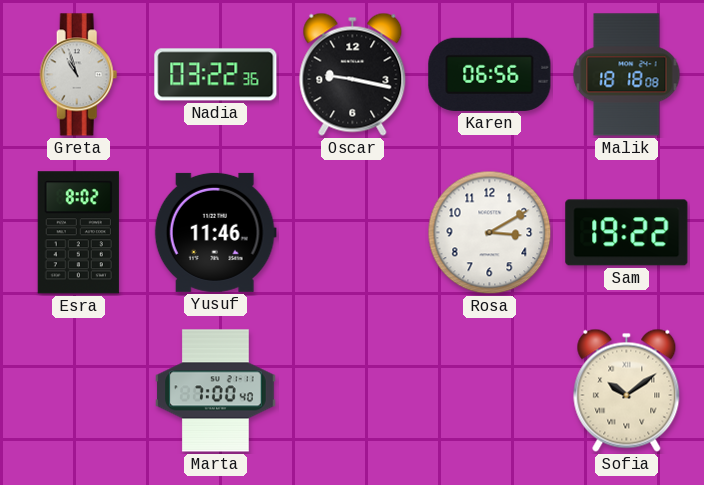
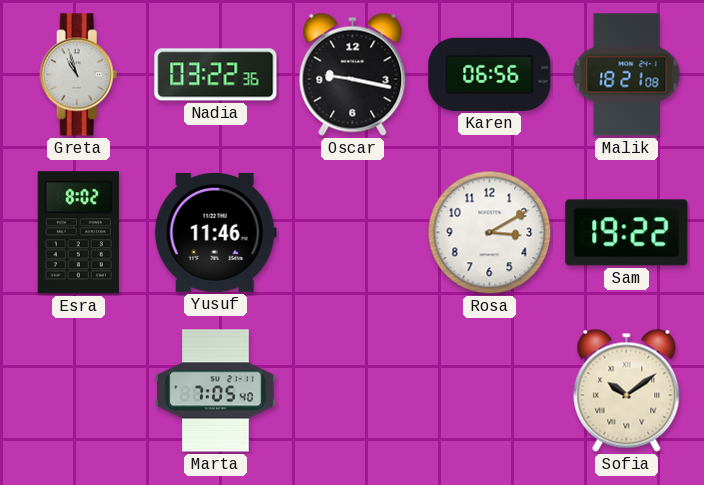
Malik: 18:18 -> 18:21 (627, 75)
Marta: 7:00 -> 7:05 (216, 391)
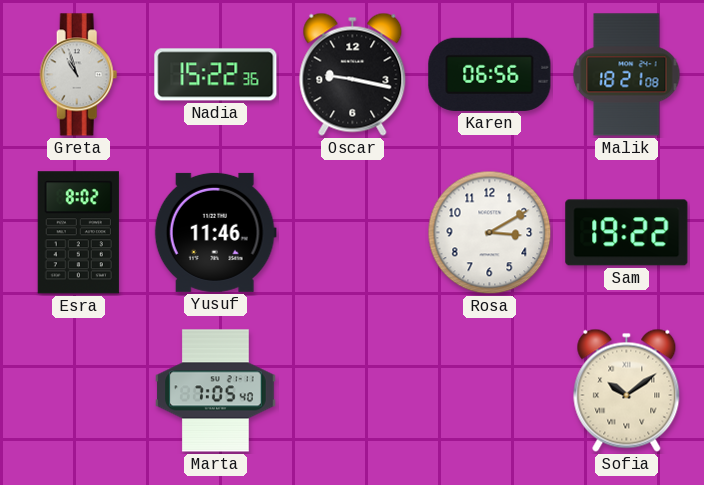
Nadia: 03:22 -> 15:22 (216, 75)
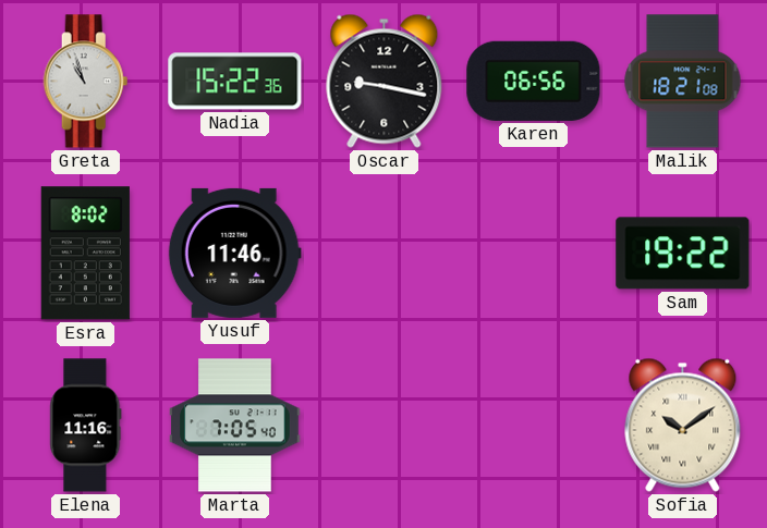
Rosa: 3:10 -> none (490, 233)
Elena: none -> 11:16 (86, 426)
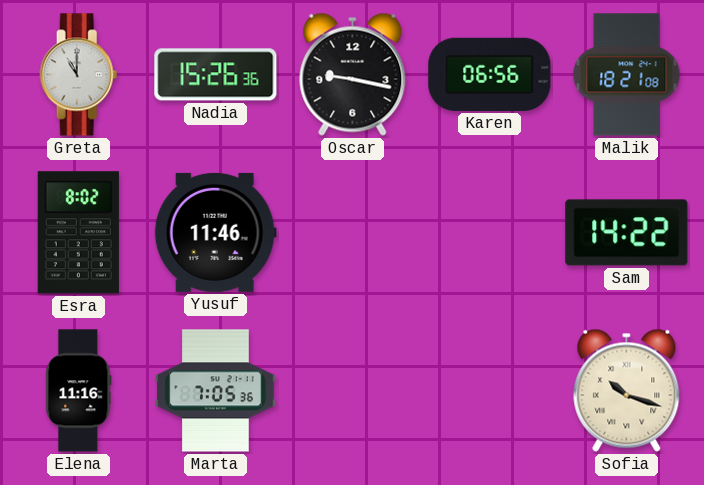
Greta: 10:57 -> 11:00 (79, 75)
Nadia: 15:22 -> 15:26 (216, 75)
Sam: 19:22 -> 14:22 (627, 233)
Marta: 7:05:40 -> 7:05:36 (216, 391)
Sofia: 10:09 -> 10:18 (627, 390)
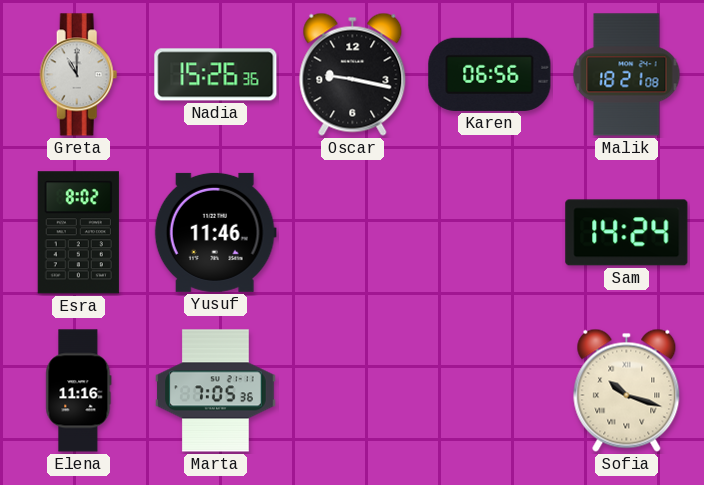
Sam: 14:22 -> 14:24 (627, 233)
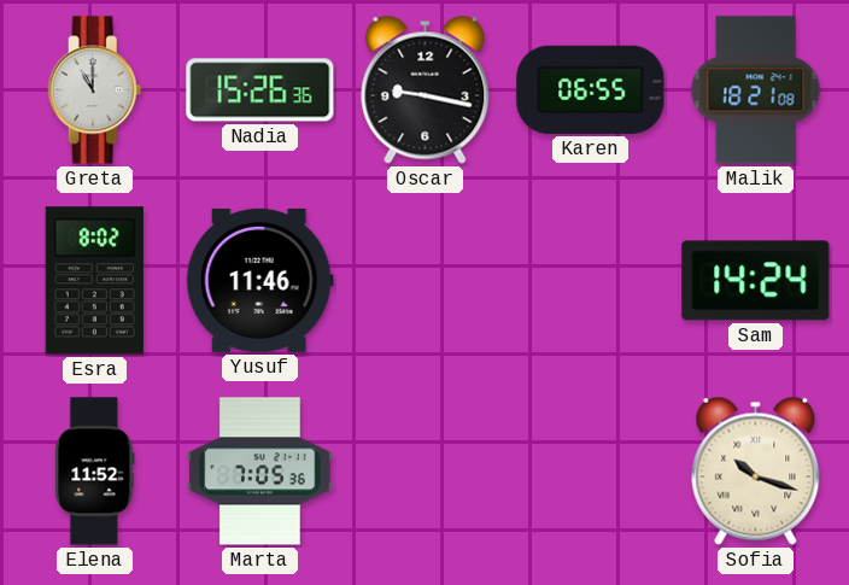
Karen: 06:56 -> 06:55 (591, 89)
Elena: 11:16 -> 11:52 (95, 472)
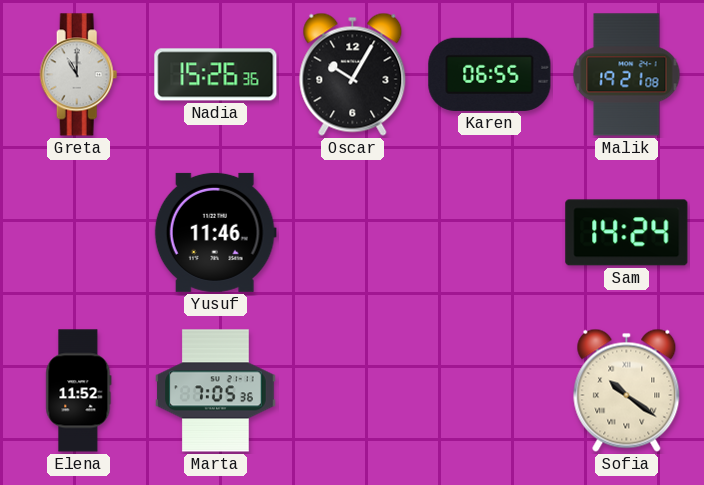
Oscar: 9:17 -> 10:05 (353, 74)
Malik: 18:21 -> 19:21 (627, 75)
Esra: 8:02 -> none (94, 281)
Sofia: 10:18 -> 10:21 (627, 390)
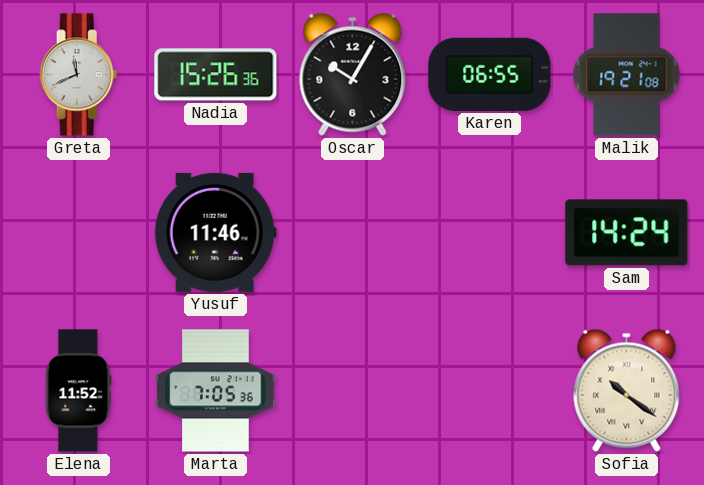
Greta: 11:00 -> 11:41 (79, 75)
